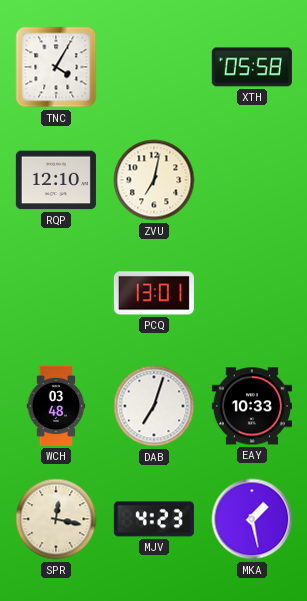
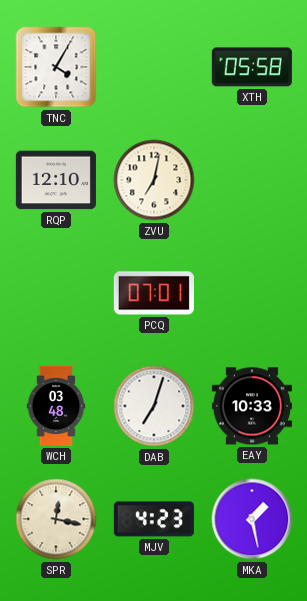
PCQ: 13:01 -> 07:01 (154, 293)
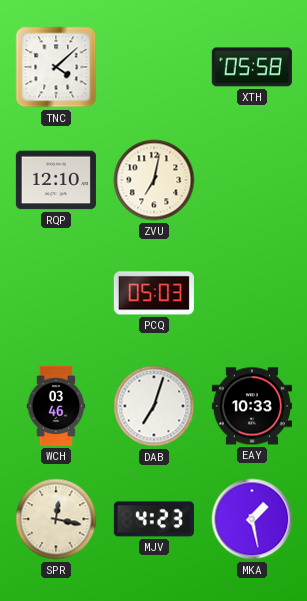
TNC: 4:05 -> 4:08 (56, 67)
PCQ: 07:01 -> 05:03 (154, 293)
WCH: 03:48 -> 03:46 (56, 406)
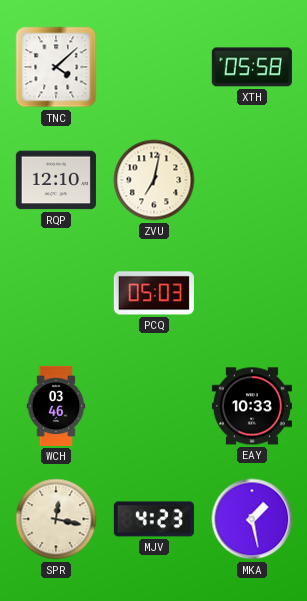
DAB: 7:03 -> none (154, 406)
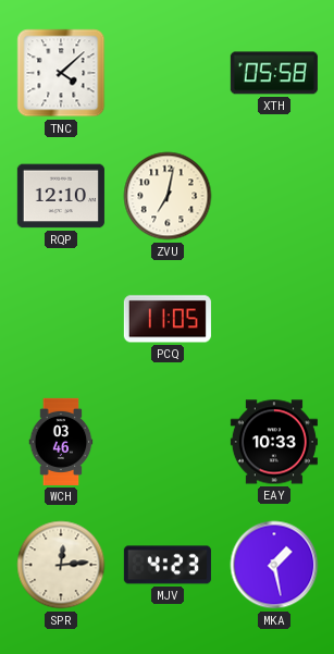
PCQ: 05:03 -> 11:05 (168, 319)
SPR: 12:17 -> 12:14 (61, 565)
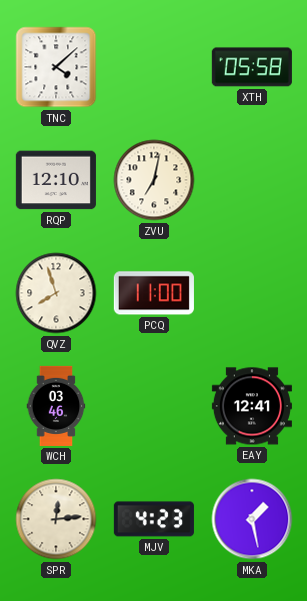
QVZ: none -> 7:57 (56, 293)
PCQ: 11:05 -> 11:00 (154, 293)
EAY: 10:33 -> 12:41 (252, 406)
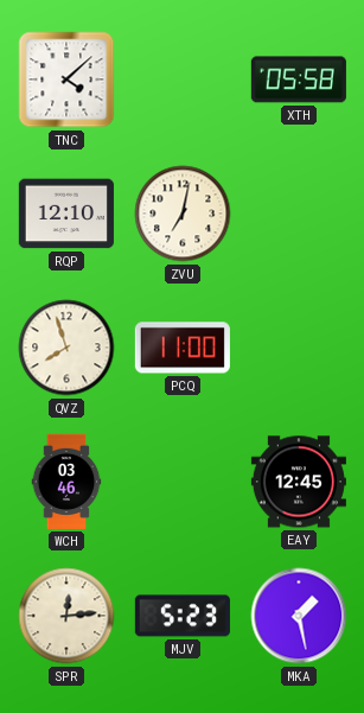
EAY: 12:41 -> 12:45 (299, 482)
MJV: 4:23 -> 5:23 (183, 616)
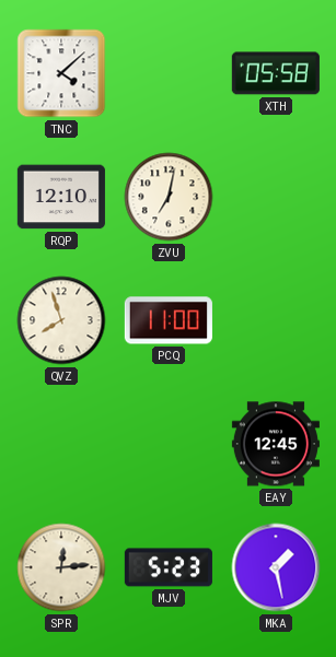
WCH: 03:46 -> none (66, 482)
